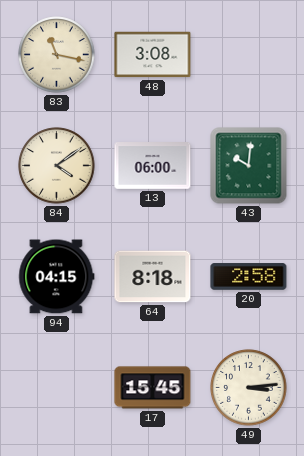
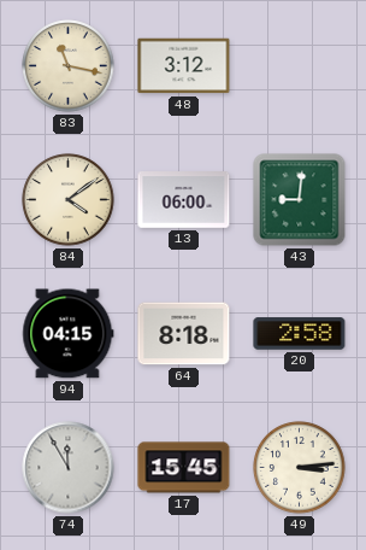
48: 3:08 -> 3:12 (184, 66)
43: 10:01 -> 9:01 (300, 200)
74: none -> 11:55 (69, 468)
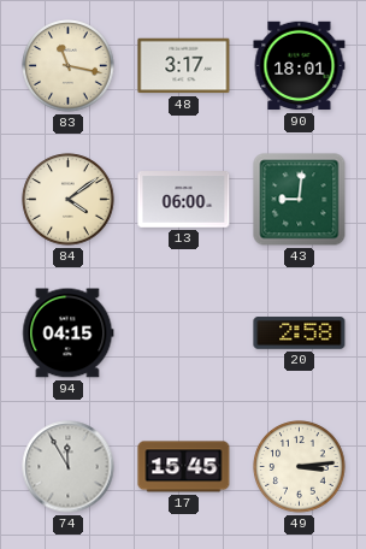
48: 3:12 -> 3:17 (184, 66)
90: none -> 18:01 (300, 66)
64: 8:18 -> none (184, 334)
